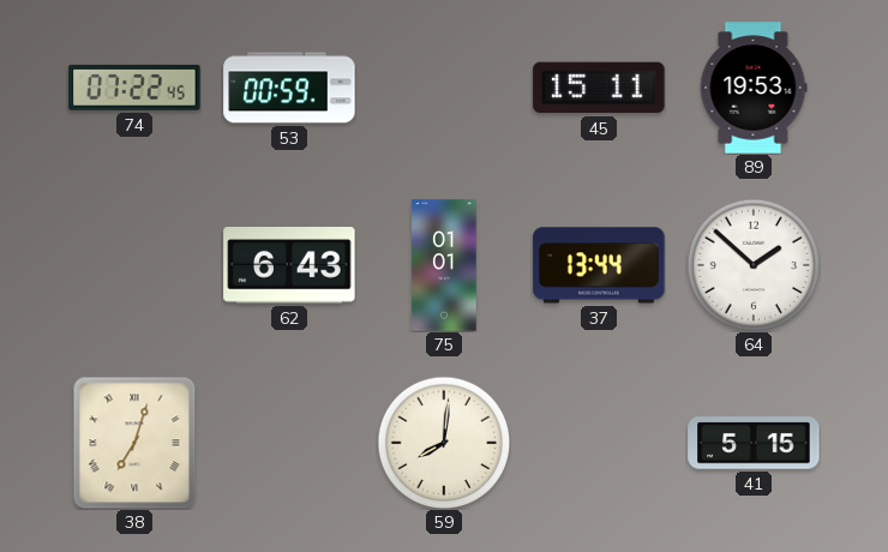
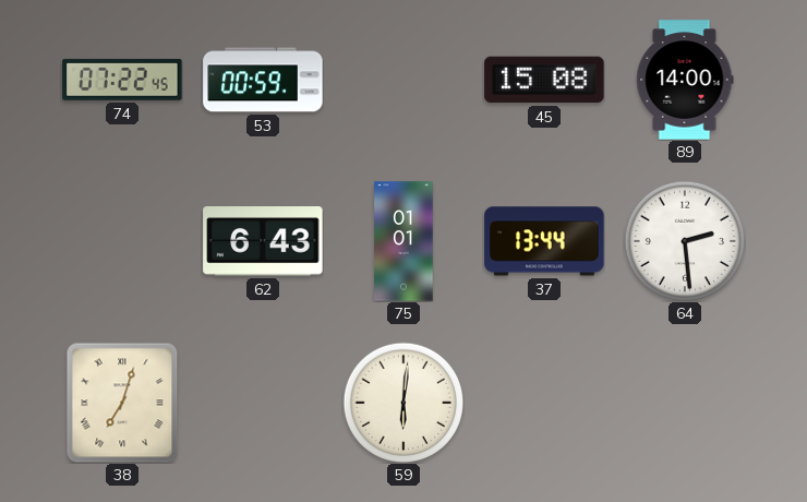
45: 15:11 -> 15:08 (544, 80)
89: 19:53 -> 14:00 (685, 80)
64: 1:52 -> 2:29 (685, 241)
59: 8:01 -> 6:01 (403, 403)
41: 5:15 -> none (754, 443)
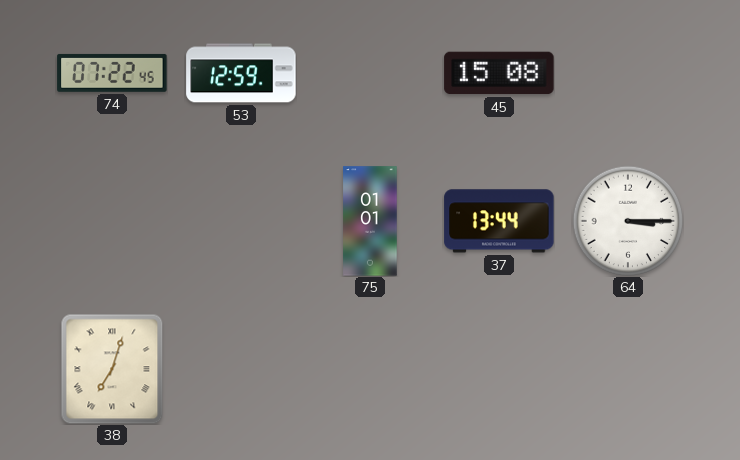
53: 00:59 -> 12:59 (241, 73)
89: 14:00 -> none (685, 80)
62: 6:43 -> none (263, 242)
64: 2:29 -> 3:15 (628, 221)
59: 6:01 -> none (403, 403)
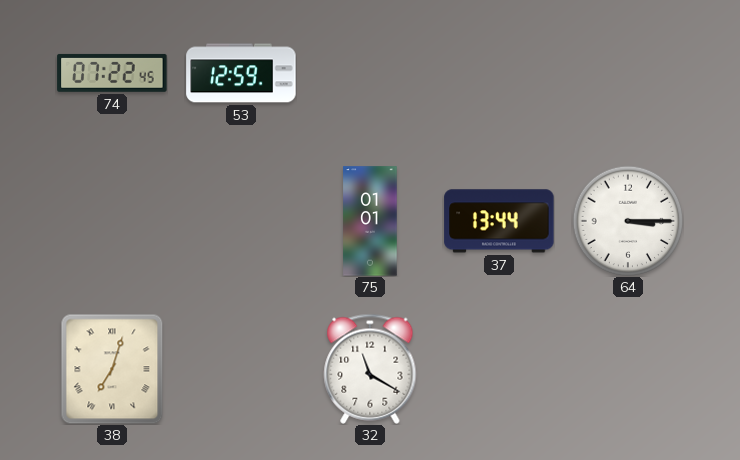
45: 15:08 -> none (499, 73)
32: none -> 11:20 (370, 369)
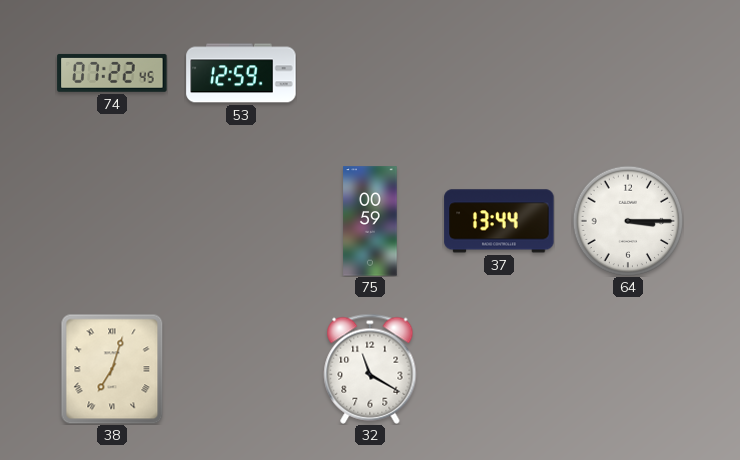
75: 01:01 -> 00:59 (370, 221)
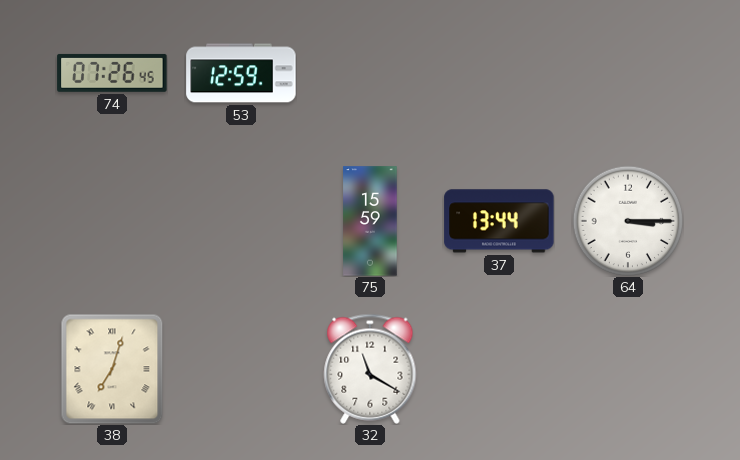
74: 07:22 -> 07:26 (112, 73)
75: 00:59 -> 15:59 (370, 221)
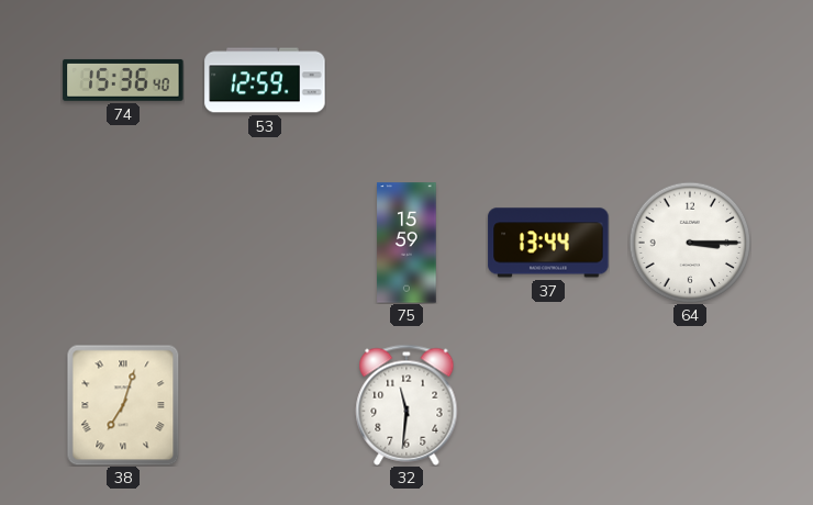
74: 07:26 -> 15:36 (123, 80)
32: 11:20 -> 11:31 (406, 405)
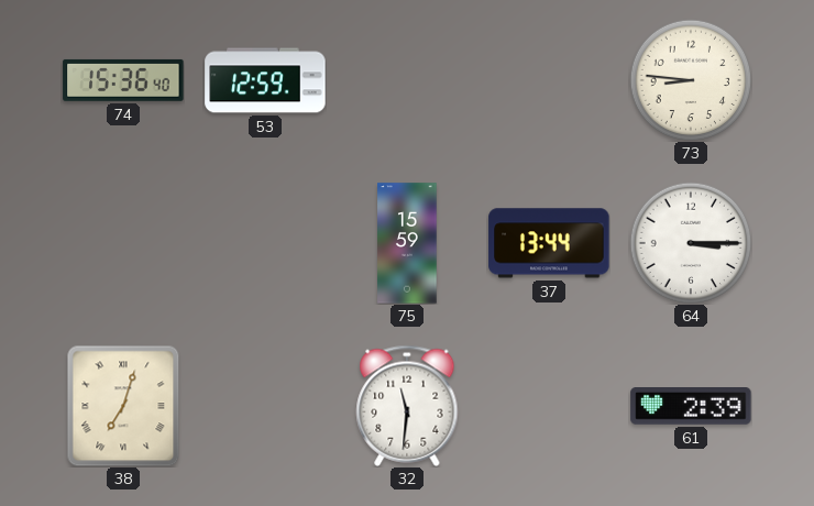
73: none -> 8:46 (691, 80)
61: none -> 2:39 (691, 407)
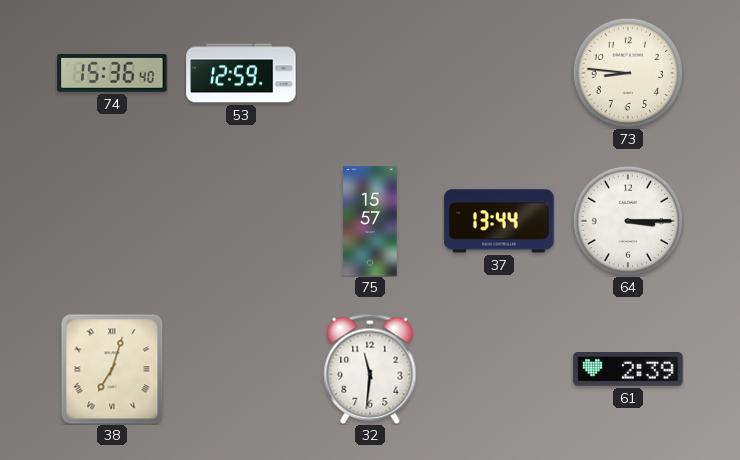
75: 15:59 -> 15:57 (370, 221)
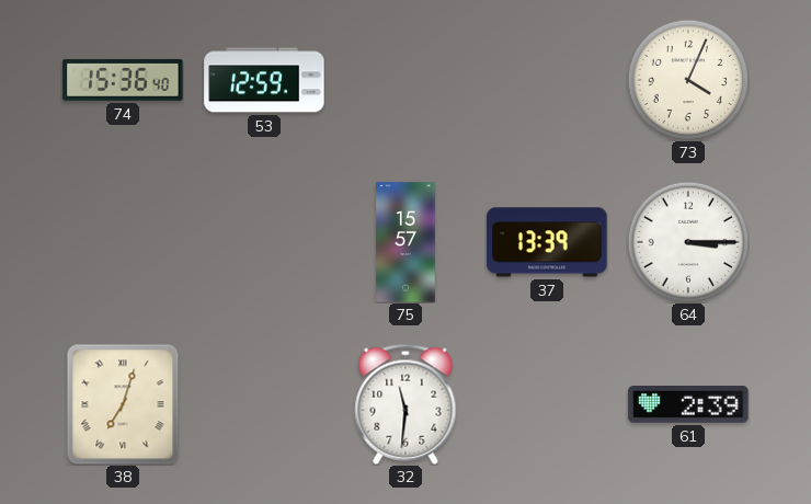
73: 8:46 -> 4:04 (688, 80)
37: 13:44 -> 13:39 (547, 242)
